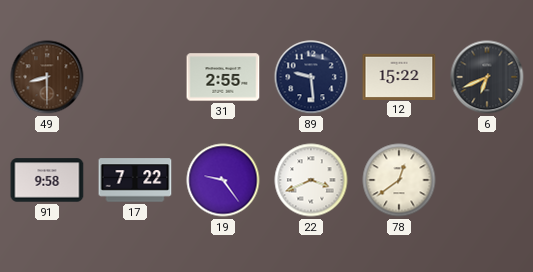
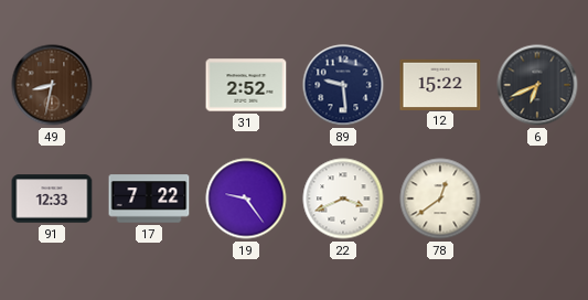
49: 8:30 -> 8:32 (52, 85)
31: 2:55 -> 2:52 (246, 85)
91: 9:58 -> 12:33 (52, 199)
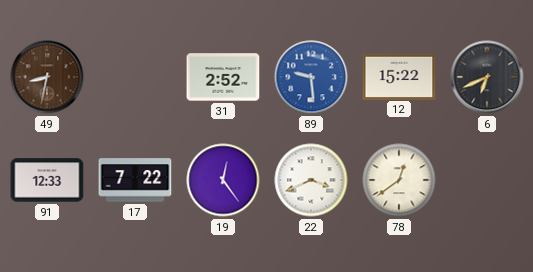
89 dial: navy -> blue (311, 77)
19: 9:24 -> 12:24 (223, 180)
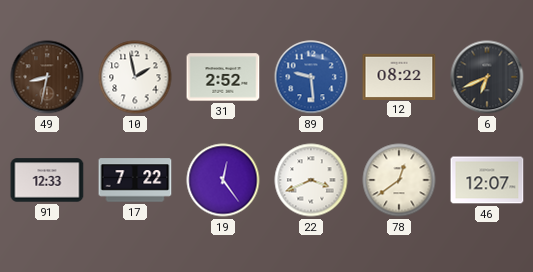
10: none -> 1:58 (135, 77)
12: 15:22 -> 08:22 (399, 76)
46: none -> 12:07 (487, 180)
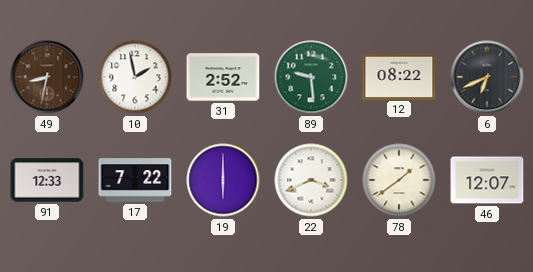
89 dial: blue -> green (311, 77)
19: 12:24 -> 6:00 (223, 180)
78: 12:39 -> 1:39 (399, 180)
